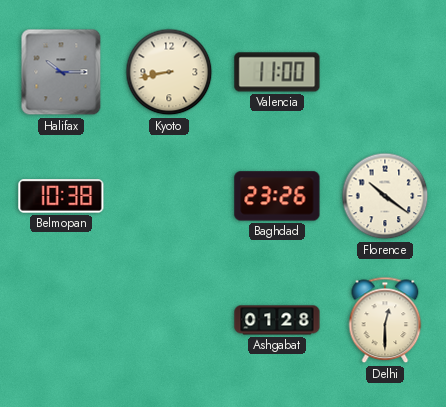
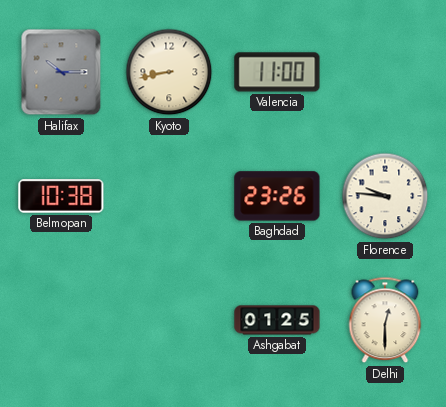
Florence: 10:21 -> 9:46 (385, 196)
Ashgabat: 01:28 -> 01:25 (277, 320)
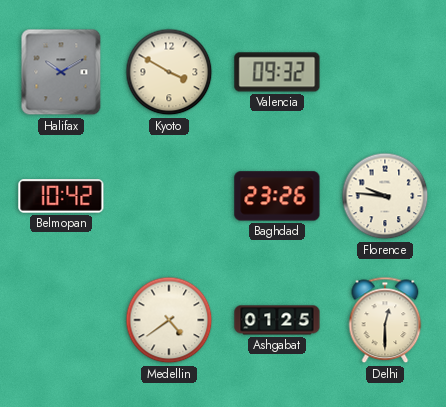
Halifax: 10:15 -> 10:10 (61, 72)
Kyoto: 8:43 -> 3:50 (169, 72)
Valencia: 11:00 -> 09:32 (277, 72)
Belmopan: 10:38 -> 10:42 (61, 196)
Medellin: none -> 4:39 (169, 320)
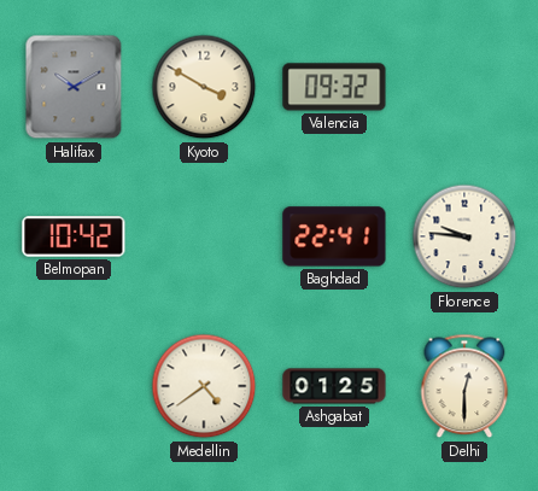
Baghdad: 23:26 -> 22:41 (334, 236)
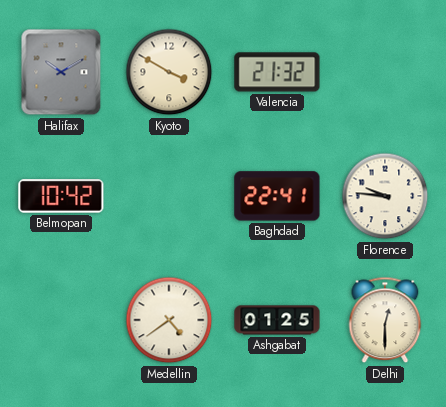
Valencia: 09:32 -> 21:32 (277, 72)
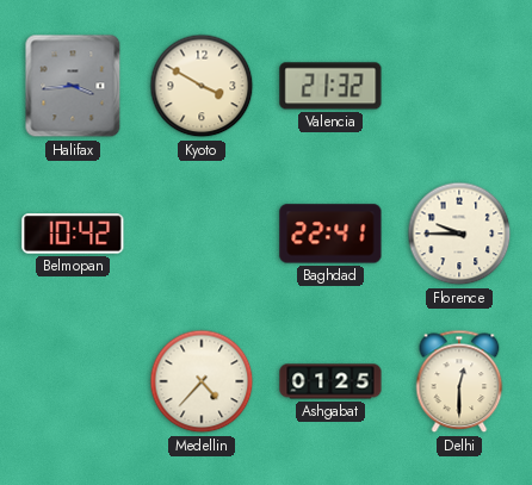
Halifax: 10:10 -> 3:44 (73, 86)
Florence: 9:46 -> 9:45 (459, 234)
Medellin: 4:39 -> 4:37 (202, 381)
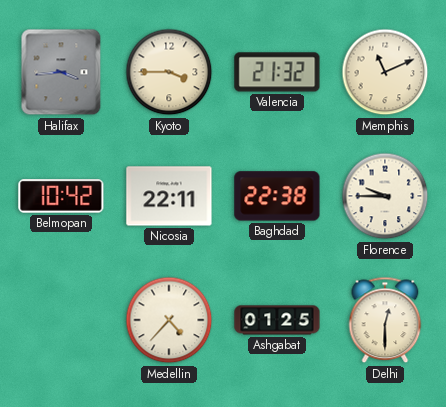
Kyoto: 3:50 -> 3:45 (169, 72)
Memphis: none -> 11:11 (385, 72)
Nicosia: none -> 22:11 (169, 196)
Baghdad: 22:41 -> 22:38 (277, 196)
